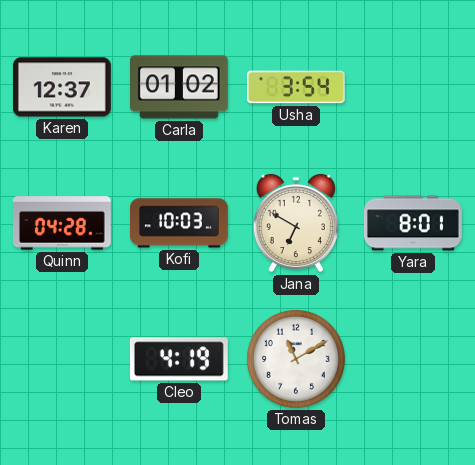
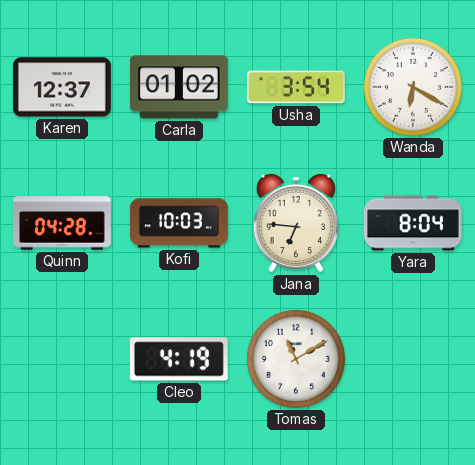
Wanda: none -> 6:20 (413, 87)
Jana: 6:50 -> 6:46 (296, 223)
Yara: 8:01 -> 8:04 (413, 223)
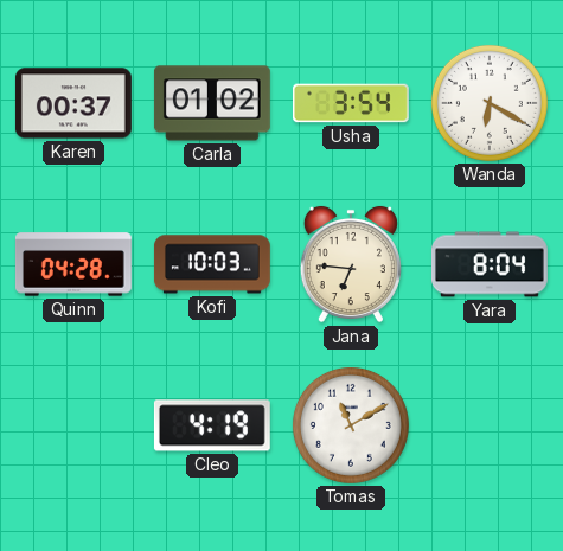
Karen: 12:37 -> 00:37 (73, 103)
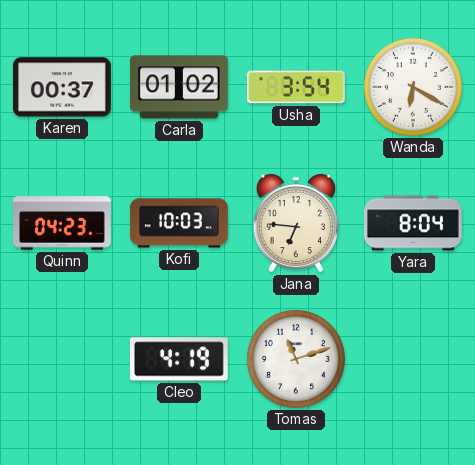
Quinn: 04:28 -> 04:23 (62, 223)
Tomas: 11:10 -> 11:12 (296, 359)
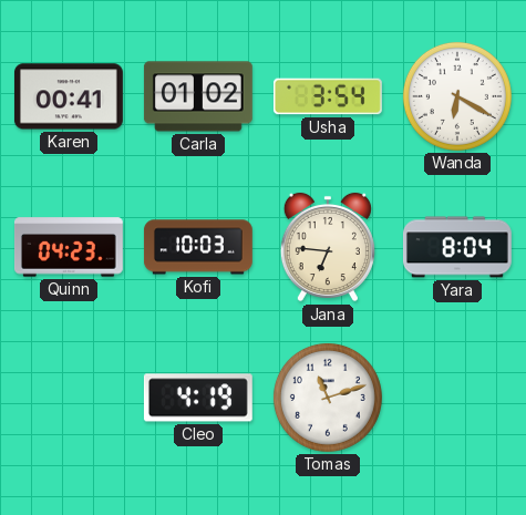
Karen: 00:37 -> 00:41 (69, 96)
